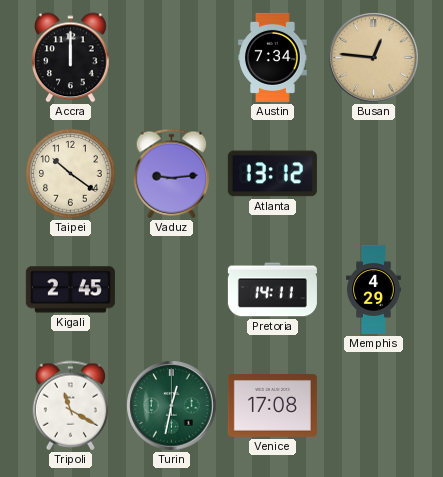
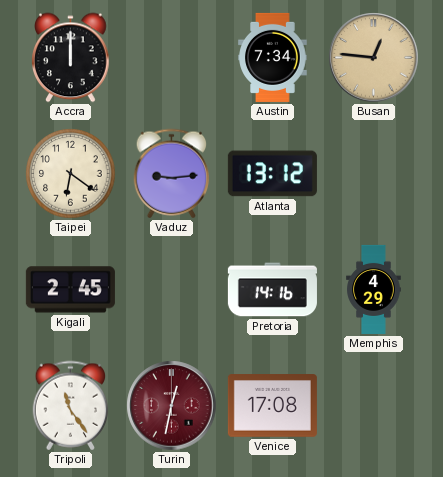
Taipei: 10:21 -> 6:21 (71, 174)
Pretoria: 14:11 -> 14:16 (272, 290)
Tripoli: 11:20 -> 11:24 (71, 406)
Turin dial: green -> burgundy (172, 406)
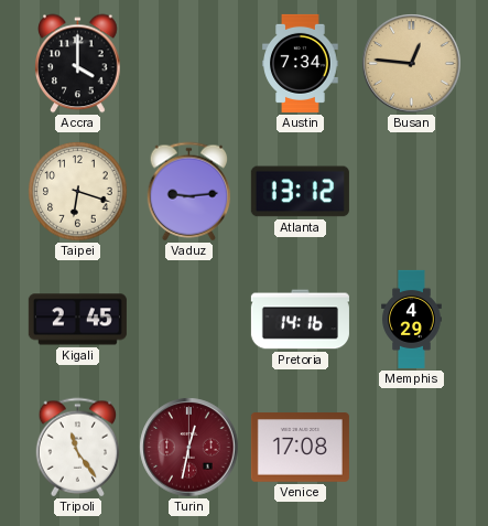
Accra: 12:00 -> 4:00 (78, 64)
Taipei: 6:21 -> 6:18 (78, 192)
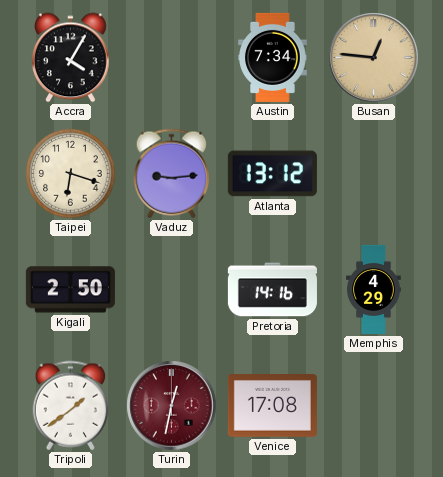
Accra: 4:00 -> 4:05 (71, 58)
Kigali: 2:45 -> 2:50 (70, 290)
Tripoli: 11:24 -> 1:39 (71, 406)
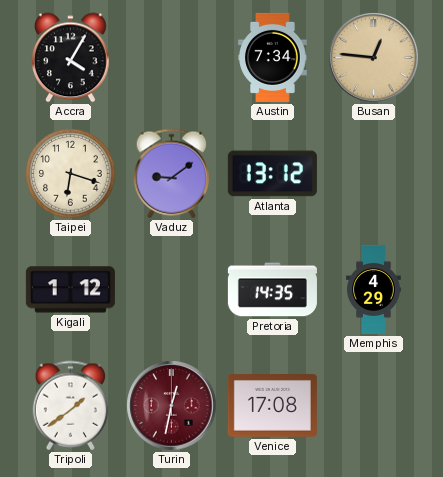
Vaduz: 9:14 -> 9:09 (172, 174)
Kigali: 2:50 -> 1:12 (70, 290)
Pretoria: 14:16 -> 14:35 (272, 290)
